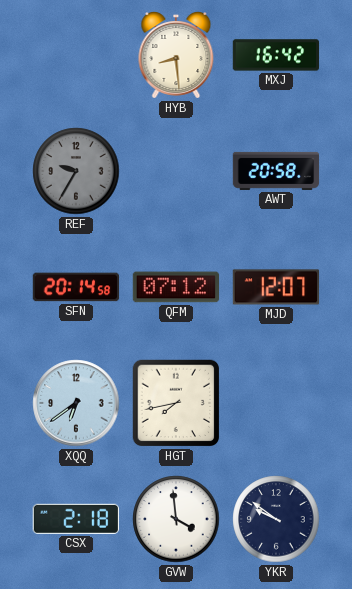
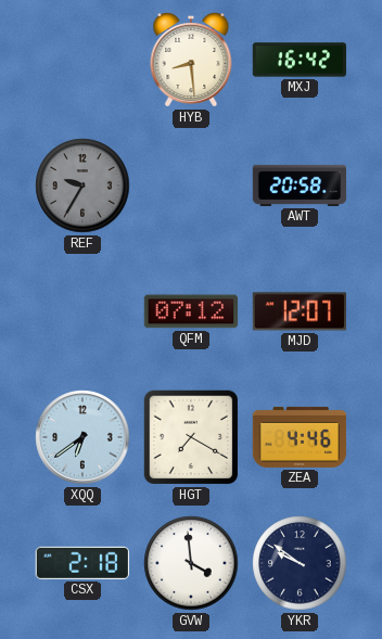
SFN: 20:14 -> none (76, 287)
HGT: 7:43 -> 7:20 (191, 437)
ZEA: none -> 4:46 (300, 437)
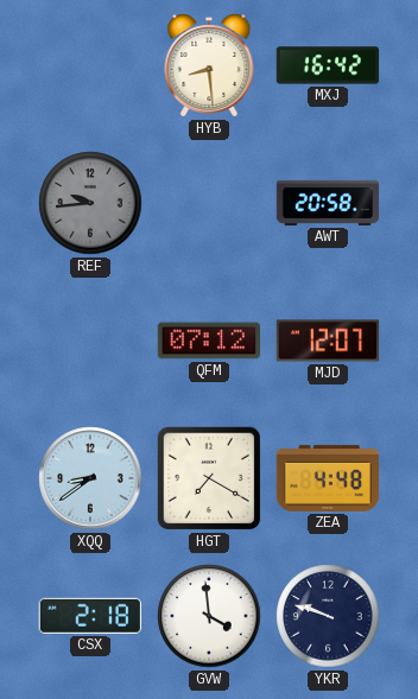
REF: 9:35 -> 9:44 (90, 203)
XQQ: 6:39 -> 8:39 (90, 478)
ZEA: 4:46 -> 4:48 (328, 478)
YKR: 9:51 -> 9:48 (328, 616)
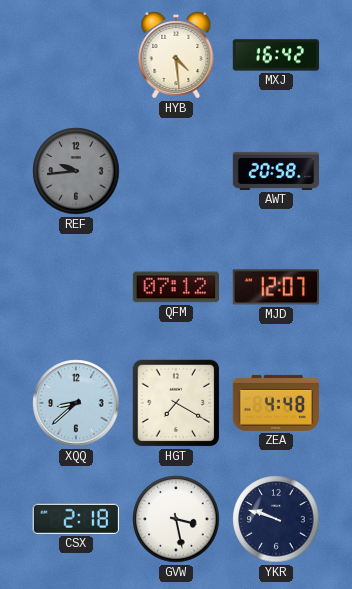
HYB: 8:29 -> 4:29 (176, 56)
XQQ: 8:39 -> 8:38 (76, 403)
GVW: 3:59 -> 3:28 (176, 519)
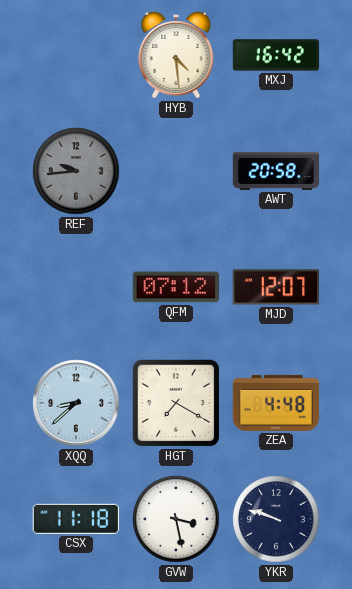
CSX: 2:18 -> 11:18 (76, 519)
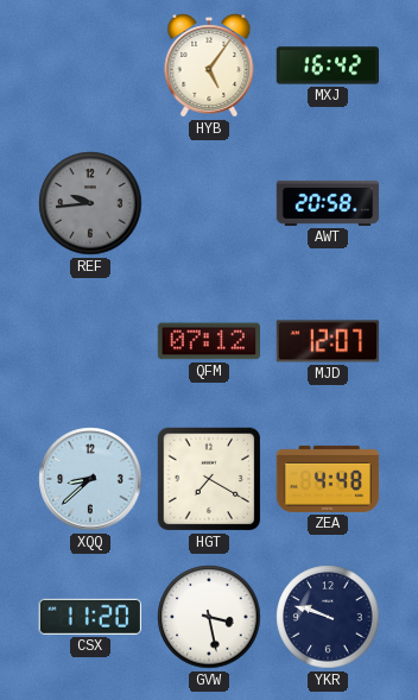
HYB: 4:29 -> 5:06 (209, 67)
CSX: 11:18 -> 11:20 (90, 617)
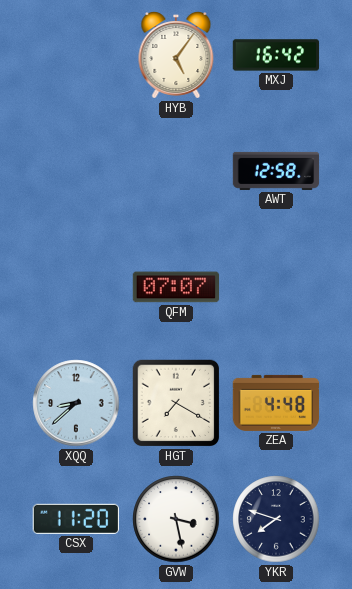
REF: 9:44 -> none (90, 203)
AWT: 20:58 -> 12:58 (276, 171)
QFM: 07:12 -> 07:07 (176, 287)
MJD: 12:07 -> none (328, 341)
YKR: 9:48 -> 7:48 (276, 519)
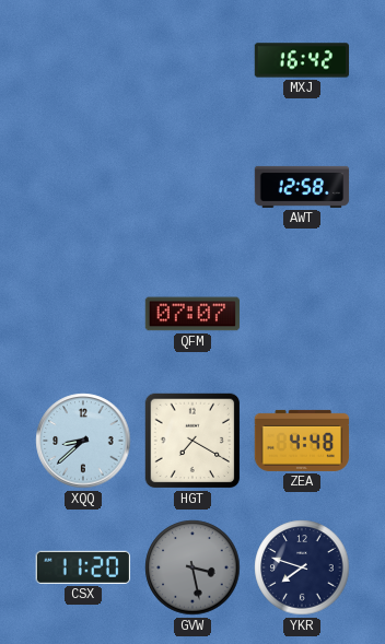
HYB: 5:06 -> none (176, 56)
GVW dial: white -> grey (192, 567)
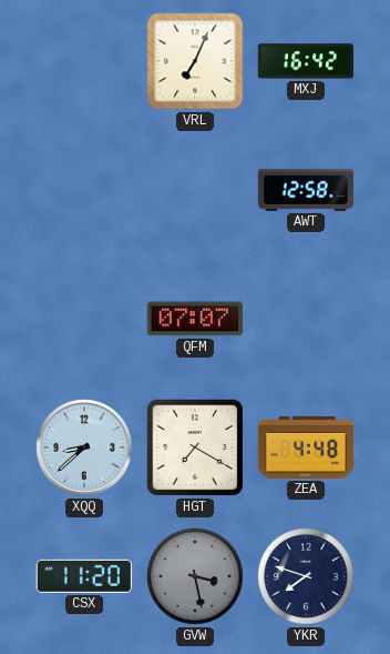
VRL: none -> 7:04 (195, 61)
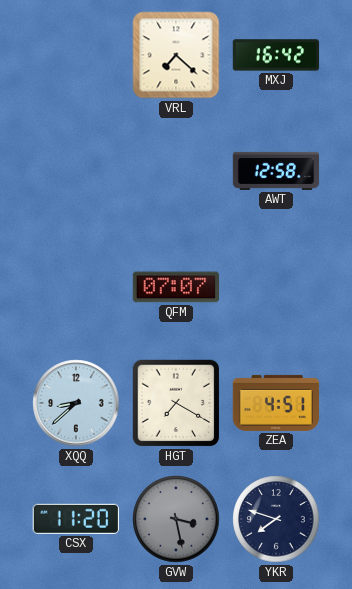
VRL: 7:04 -> 7:22 (176, 55)
ZEA: 4:48 -> 4:51 (276, 403)
